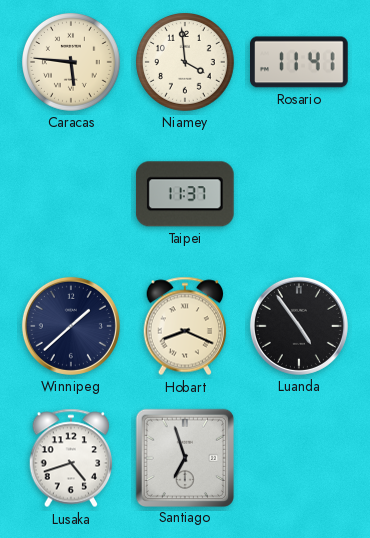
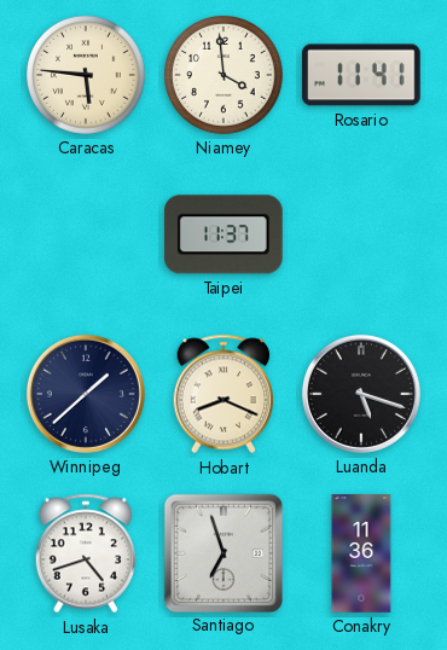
Luanda: 4:54 -> 5:18 (361, 394)
Conakry: none -> 11:36 (361, 553)
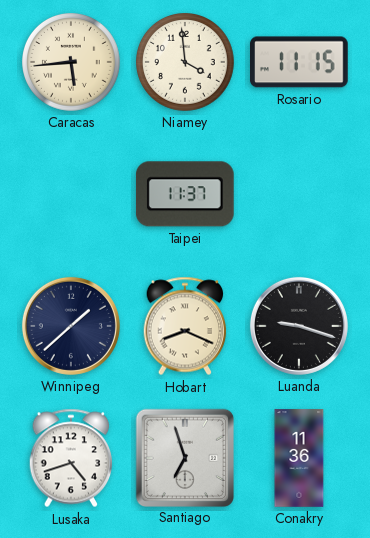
Caracas: 5:46 -> 5:44 (72, 63)
Rosario: 11:41 -> 11:15 (300, 62)
Luanda: 5:18 -> 9:18 (299, 326)
